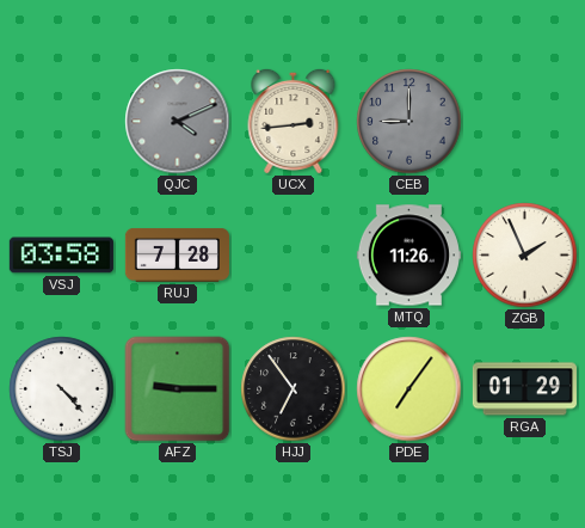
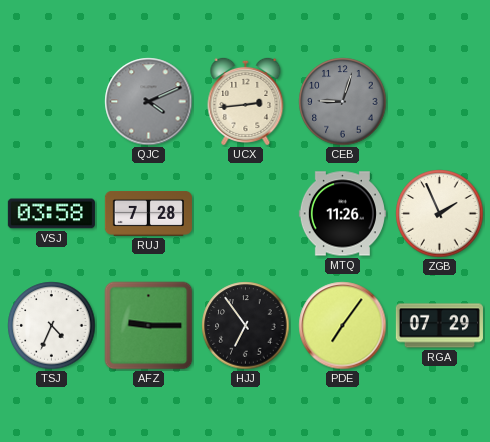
CEB: 9:00 -> 9:03 (343, 102)
TSJ: 4:23 -> 4:34 (52, 326)
RGA: 01:29 -> 07:29 (439, 326)
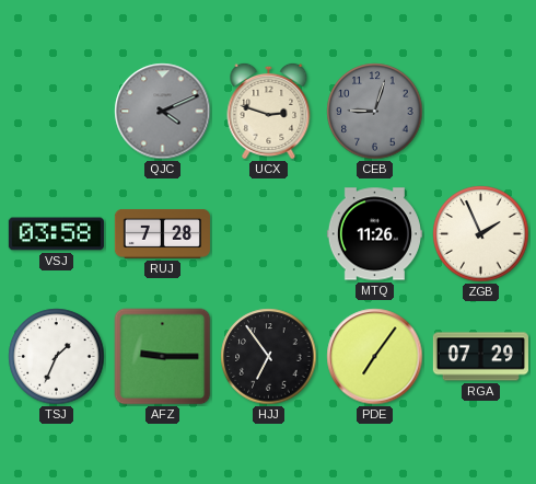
UCX: 2:44 -> 2:48 (269, 111)
TSJ: 4:34 -> 1:34 (57, 357)
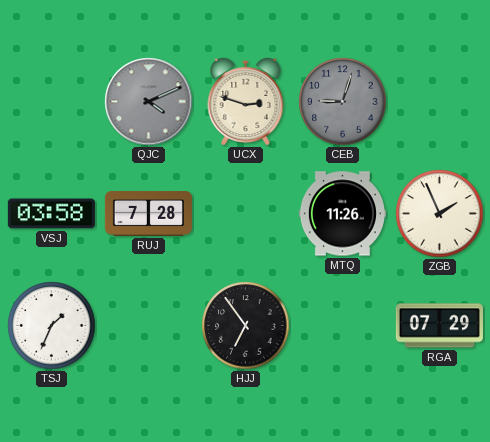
AFZ: 9:15 -> none (163, 357)
PDE: 7:06 -> none (375, 357)
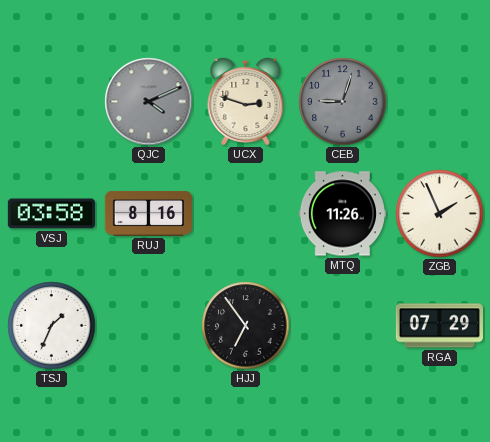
RUJ: 7:28 -> 8:16 (148, 214)
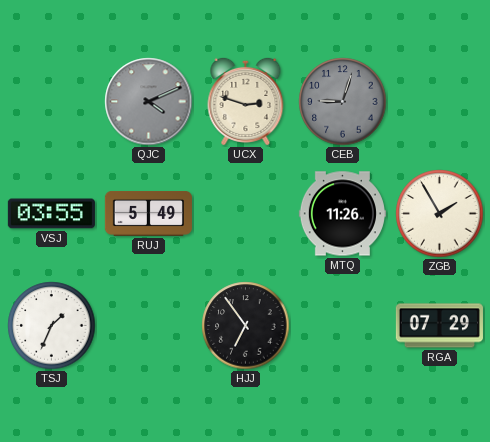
VSJ: 03:58 -> 03:55 (51, 214)
RUJ: 8:16 -> 5:49 (148, 214)
ZGB: 1:56 -> 1:55 (440, 214)
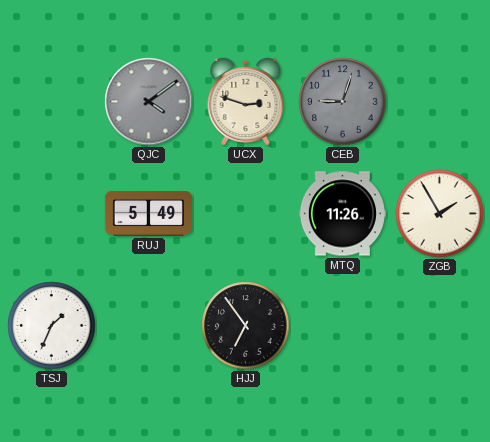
QJC: 4:11 -> 4:09 (149, 102)
VSJ: 03:55 -> none (51, 214)
RGA: 07:29 -> none (439, 326)
